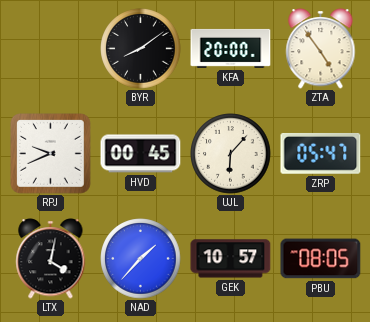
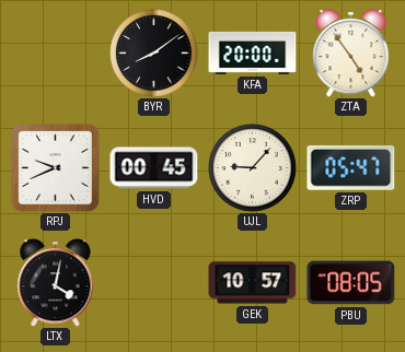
UJL: 6:07 -> 9:07 (253, 168)
NAD: 1:37 -> none (141, 259)
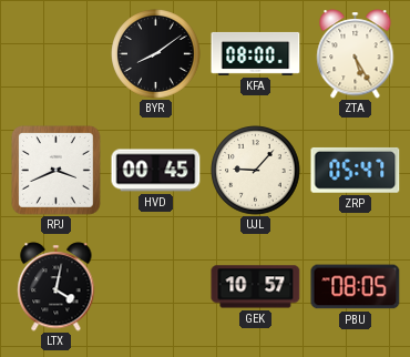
KFA: 20:00 -> 08:00 (256, 53)
ZTA: 4:54 -> 5:25 (356, 54)
RPJ: 9:41 -> 3:41 (57, 171)
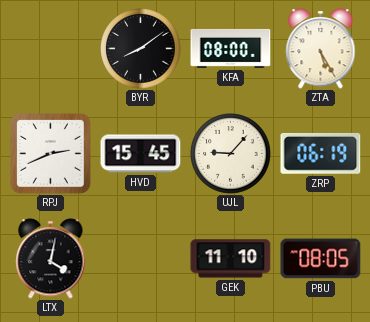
RPJ: 3:41 -> 2:41 (51, 154)
HVD: 00:45 -> 15:45 (141, 154)
ZRP: 05:47 -> 06:19 (321, 153)
GEK: 10:57 -> 11:10 (231, 259)
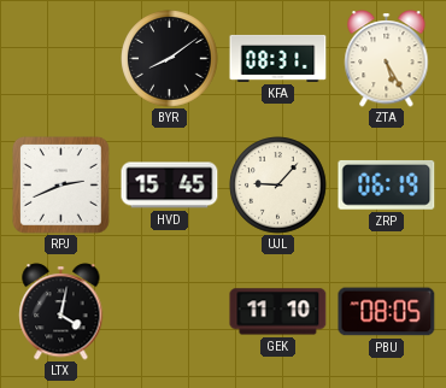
KFA: 08:00 -> 08:31 (278, 58)
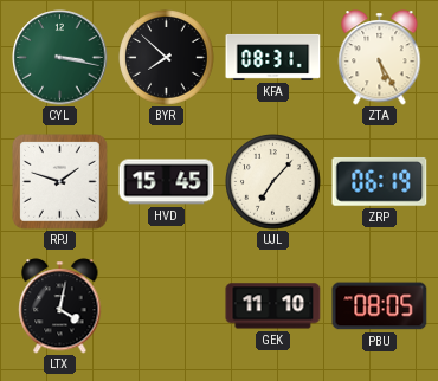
CYL: none -> 3:17 (60, 58)
BYR: 8:09 -> 7:52 (167, 58)
RPJ: 2:41 -> 1:48 (60, 182)
UJL: 9:07 -> 7:07 (273, 182)
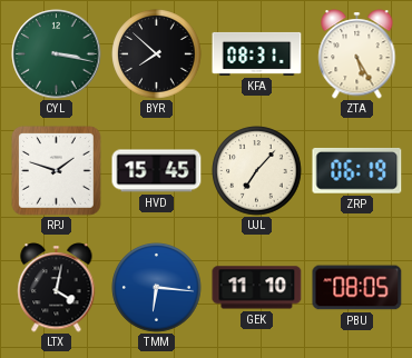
TMM: none -> 6:16 (157, 288)
